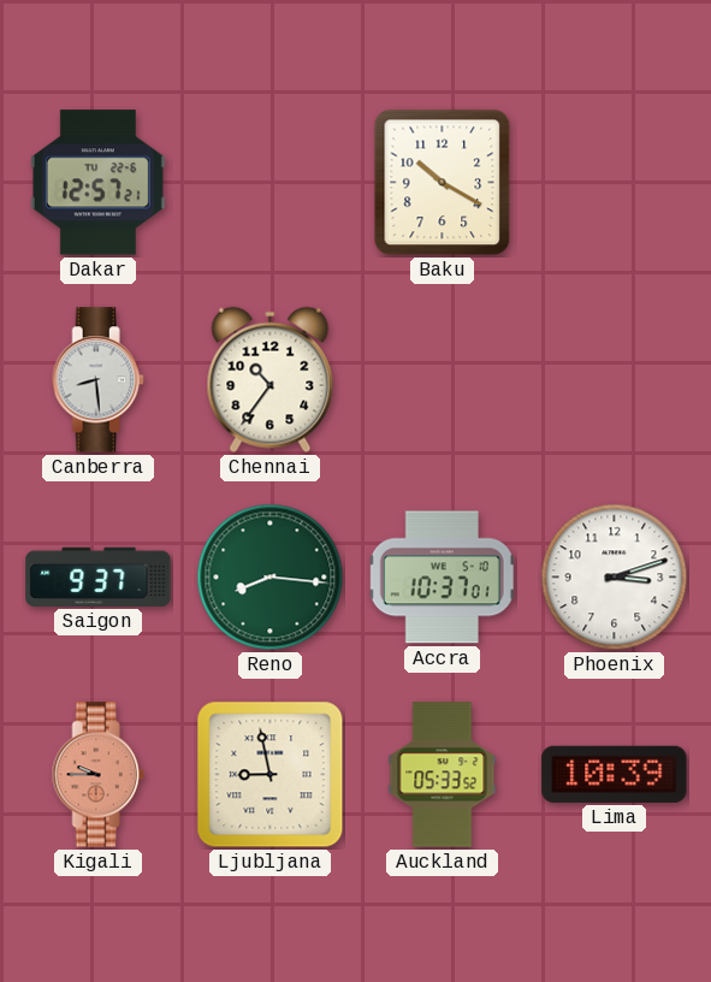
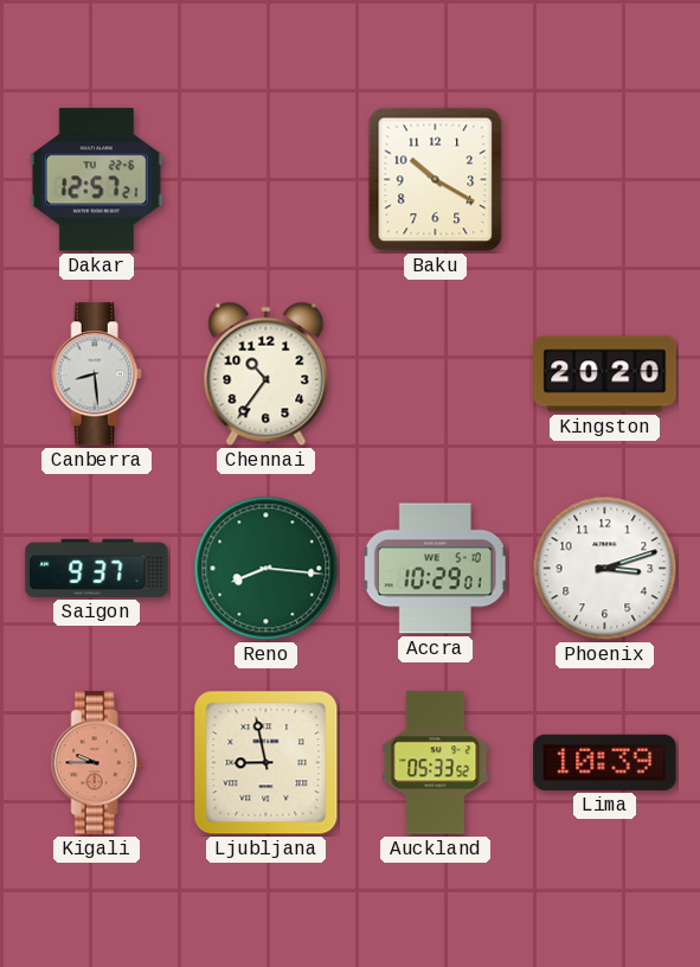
Kingston: none -> 20:20 (605, 374)
Accra: 10:37 -> 10:29 (435, 569)
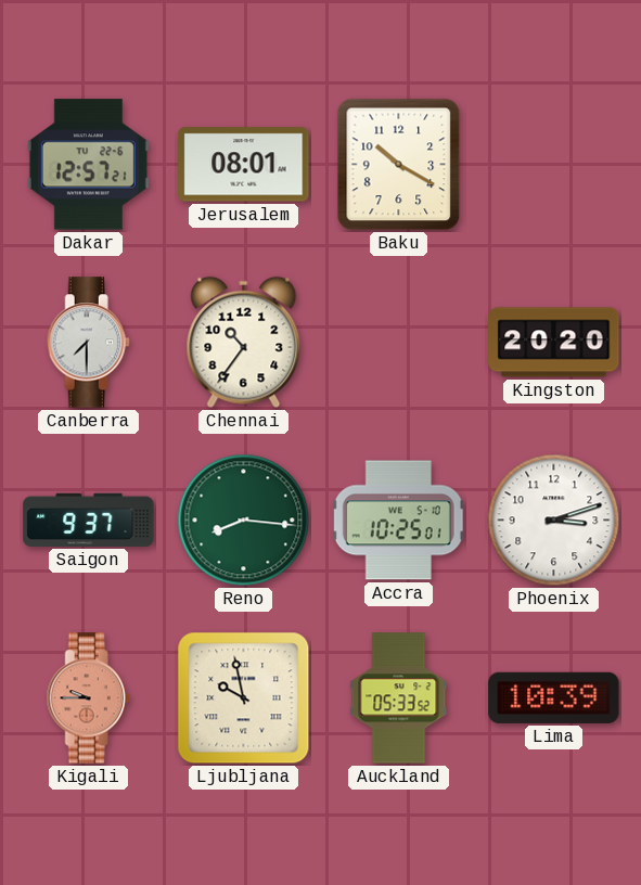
Jerusalem: none -> 08:01 (244, 165)
Canberra: 8:29 -> 7:30 (88, 343)
Accra: 10:29 -> 10:25 (398, 521)
Ljubljana: 8:58 -> 9:58 (244, 698)
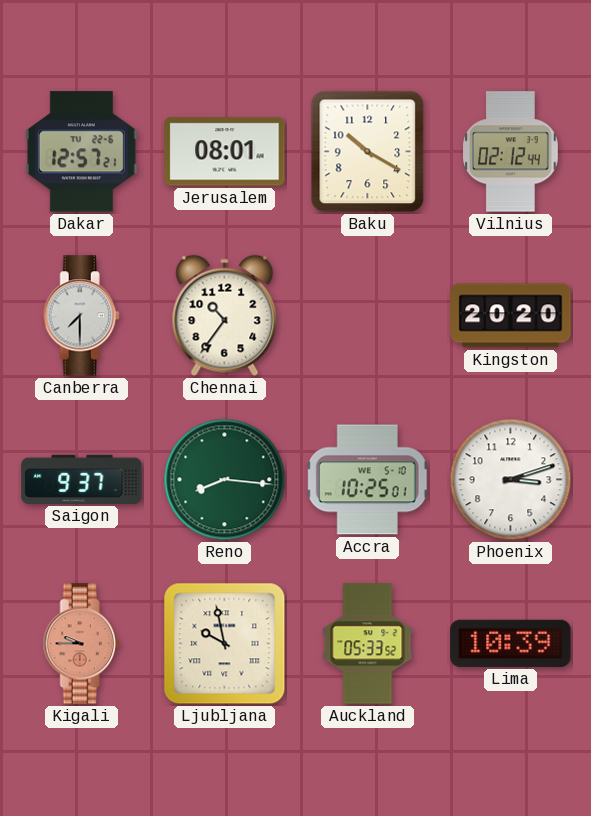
Vilnius: none -> 02:12 (511, 152)
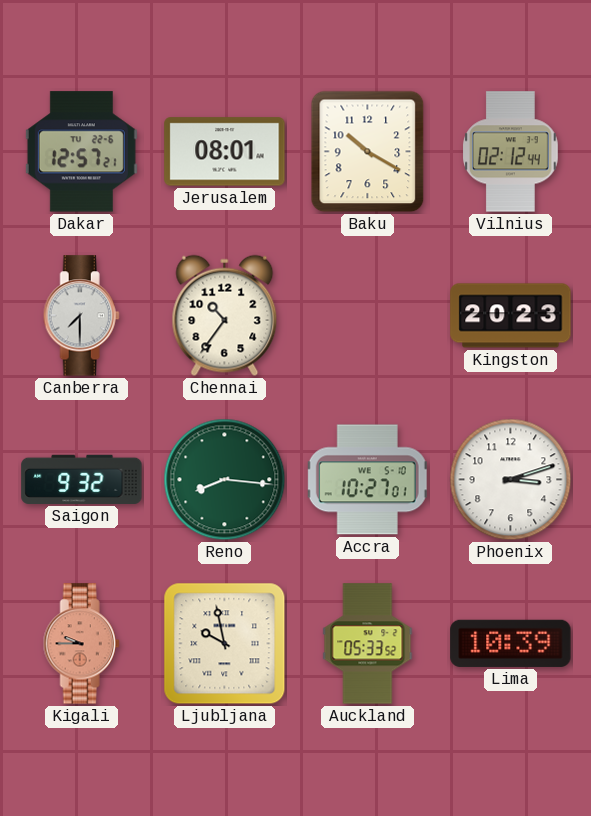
Kingston: 20:20 -> 20:23 (511, 316)
Saigon: 9:37 -> 9:32 (82, 479)
Accra: 10:25 -> 10:27 (367, 480)
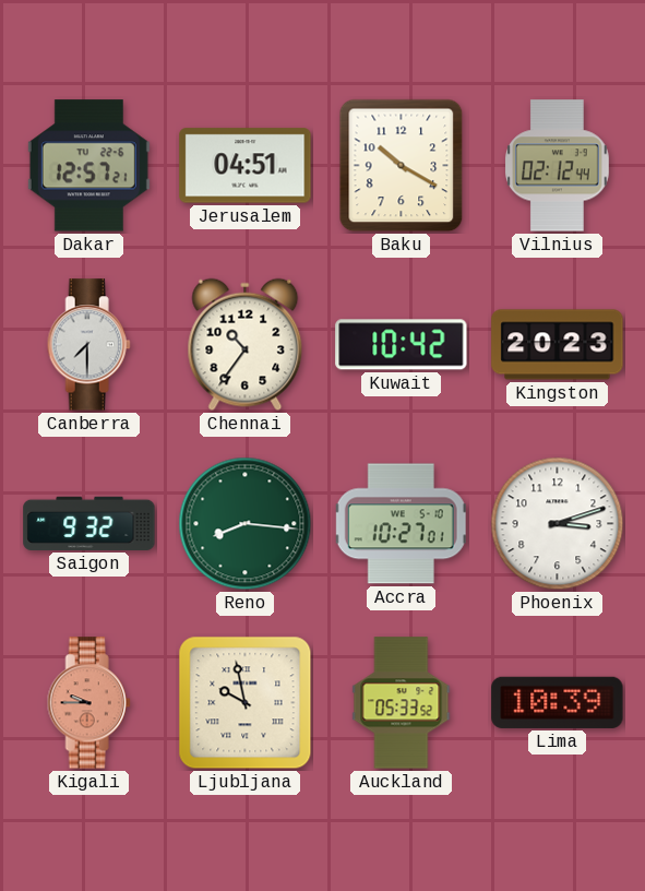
Jerusalem: 08:01 -> 04:51 (246, 166)
Kuwait: none -> 10:42 (402, 345)
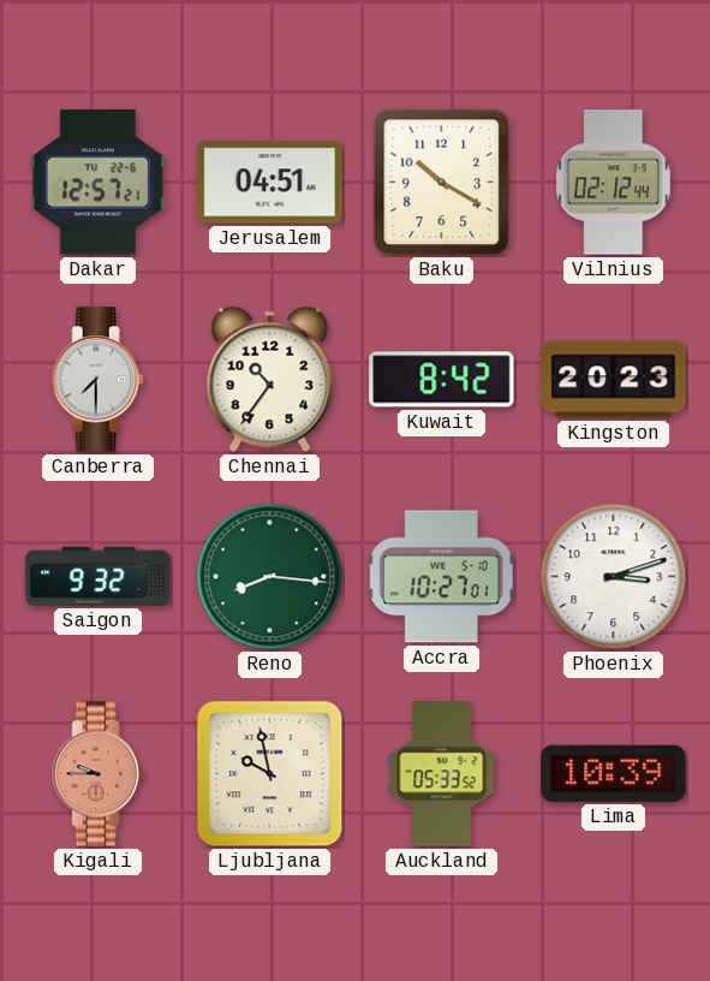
Kuwait: 10:42 -> 8:42 (442, 380)
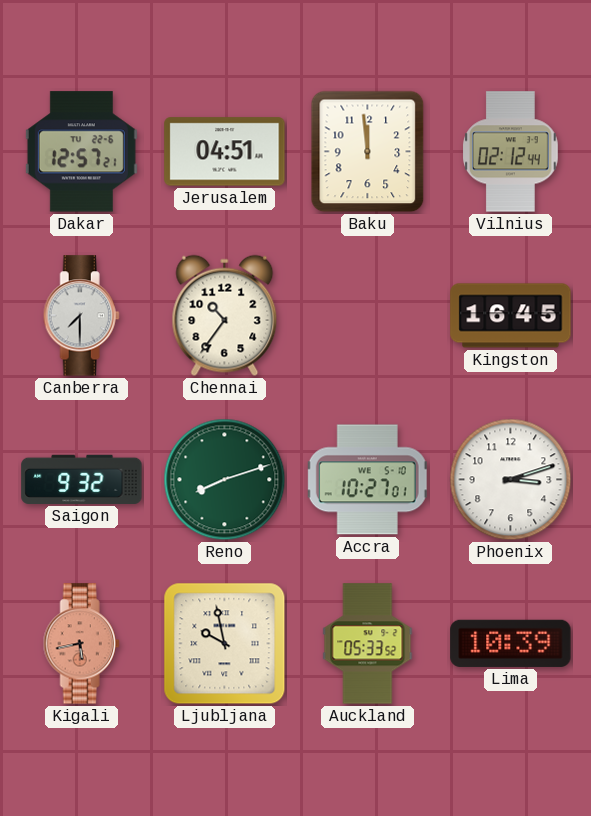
Baku: 10:20 -> 11:59 (368, 152)
Kuwait: 8:42 -> none (442, 380)
Kingston: 20:23 -> 16:45 (511, 316)
Reno: 8:16 -> 8:12 (225, 480)
Kigali: 9:45 -> 5:43 (81, 644)
